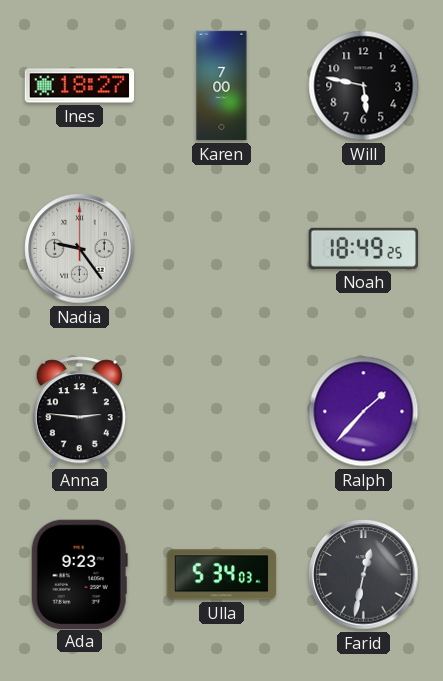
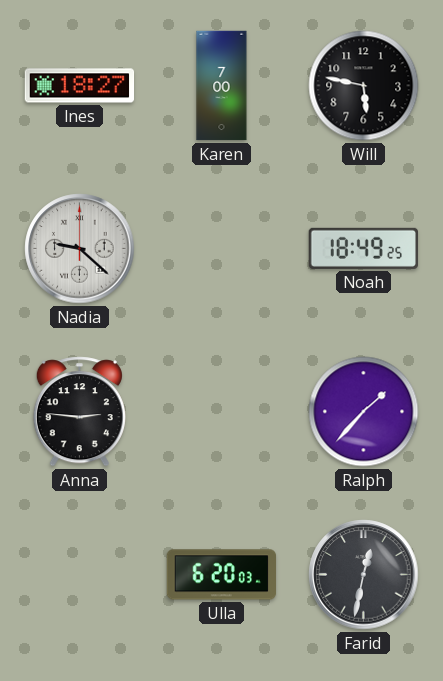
Nadia: 9:24 -> 9:22 (80, 249)
Ada: 9:23 -> none (79, 574)
Ulla: 5:34 -> 6:20 (222, 575)
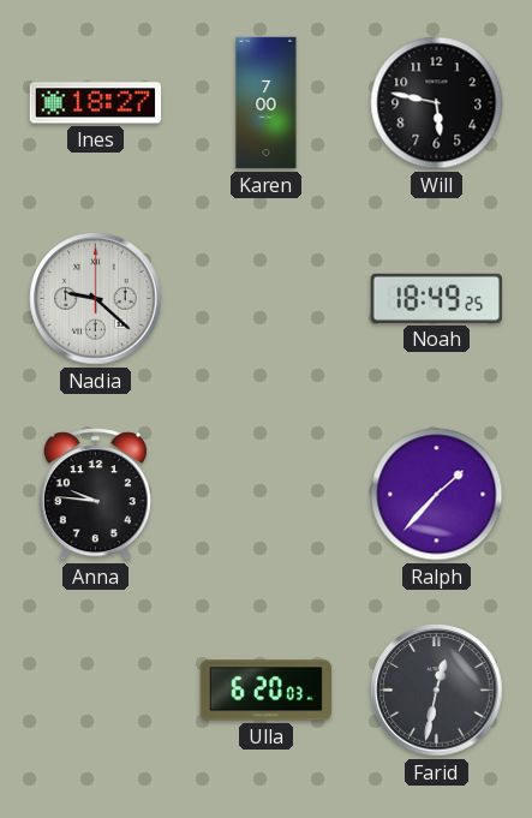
Anna: 2:46 -> 9:46 (95, 495)
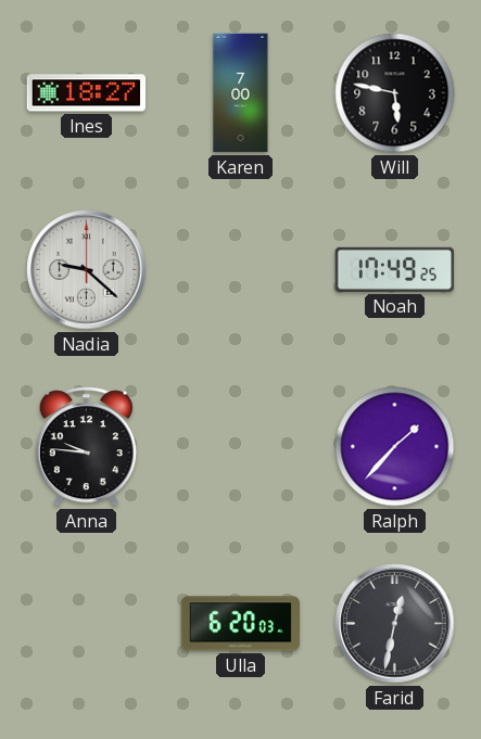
Noah: 18:49 -> 17:49 (394, 269)
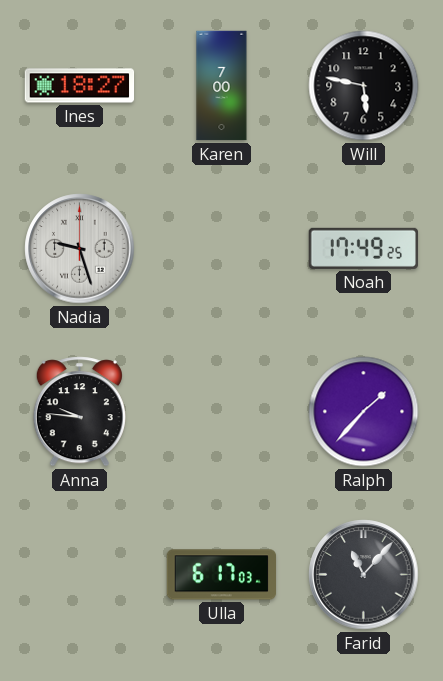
Nadia: 9:22 -> 9:27 (80, 249)
Ulla: 6:20 -> 6:17 (222, 575)
Farid: 12:32 -> 11:07 (364, 575)
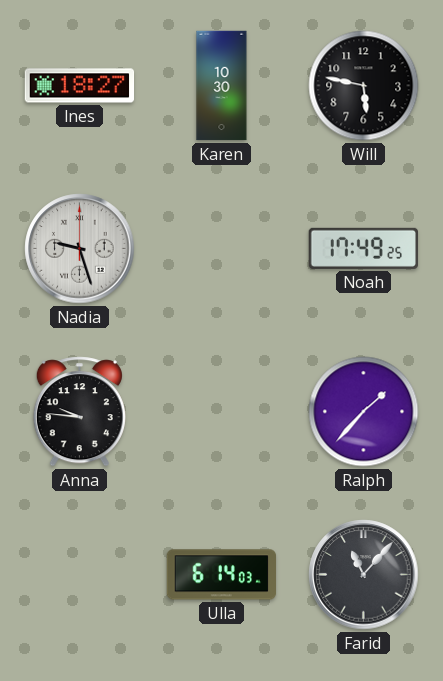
Karen: 7:00 -> 10:30 (222, 86)
Ulla: 6:17 -> 6:14 (222, 575)
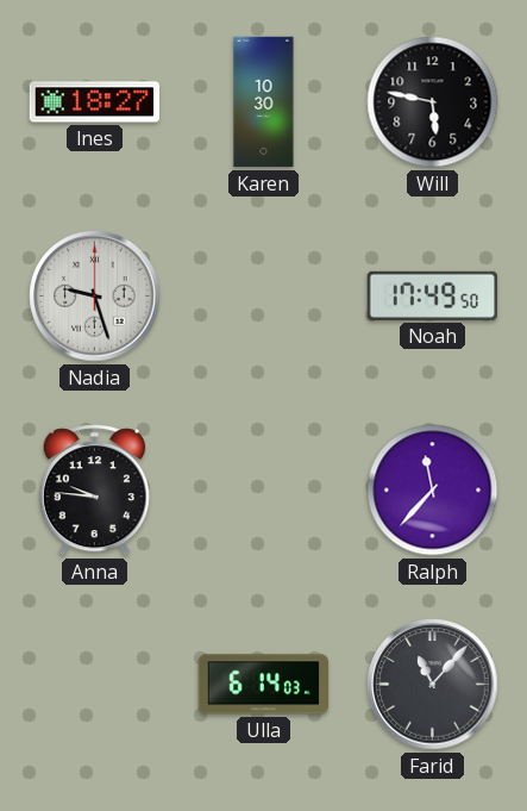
Noah: 17:49:25 -> 17:49:50 (432, 295)
Ralph: 1:37 -> 11:37 (433, 491)
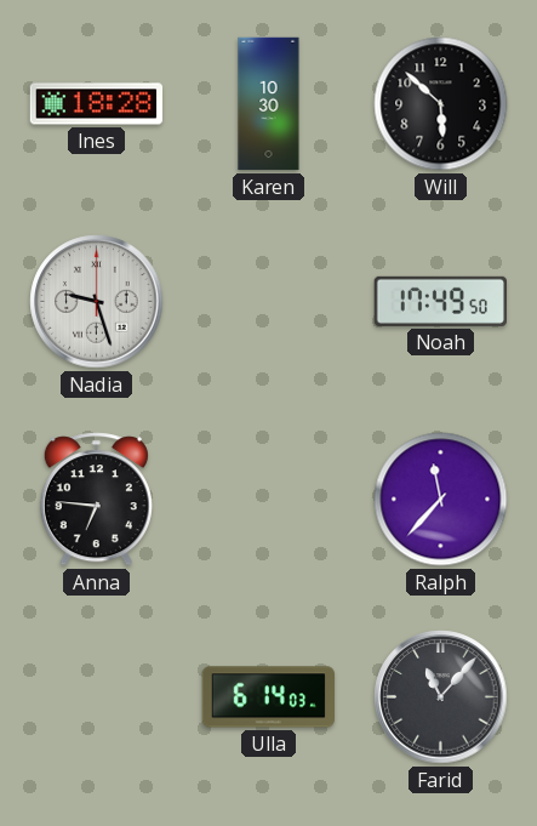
Ines: 18:27 -> 18:28 (97, 104)
Will: 5:47 -> 5:52 (441, 104)
Anna: 9:46 -> 6:46 (96, 500)
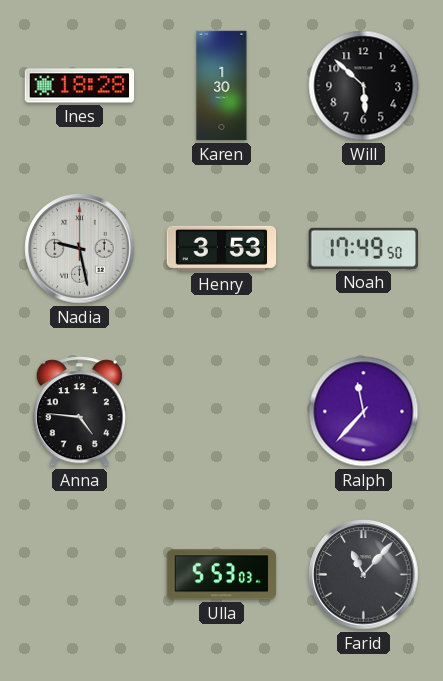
Karen: 10:30 -> 1:30 (222, 86)
Nadia: 9:27 -> 9:28 (80, 249)
Henry: none -> 3:53 (222, 248)
Anna: 6:46 -> 4:46 (79, 412)
Ulla: 6:14 -> 5:53 (222, 575)
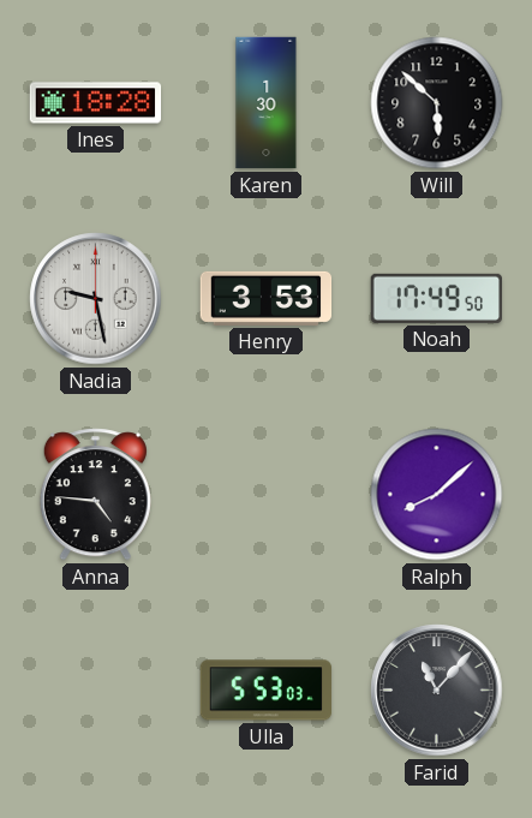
Ralph: 11:37 -> 8:08 (437, 495)
